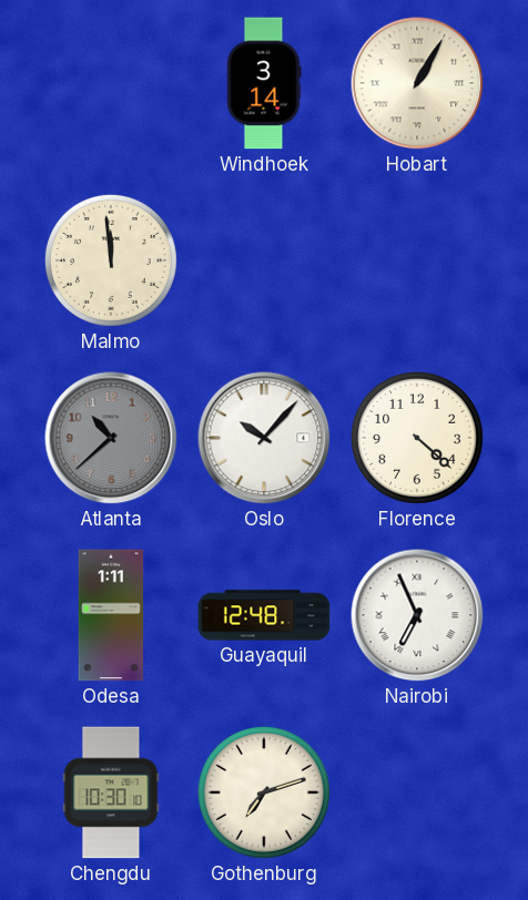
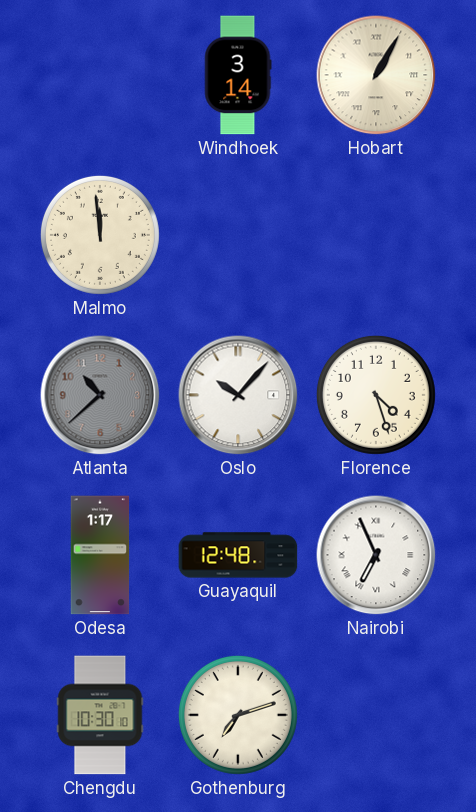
Florence: 4:22 -> 4:27 (376, 395)
Odesa: 1:11 -> 1:17 (100, 555)
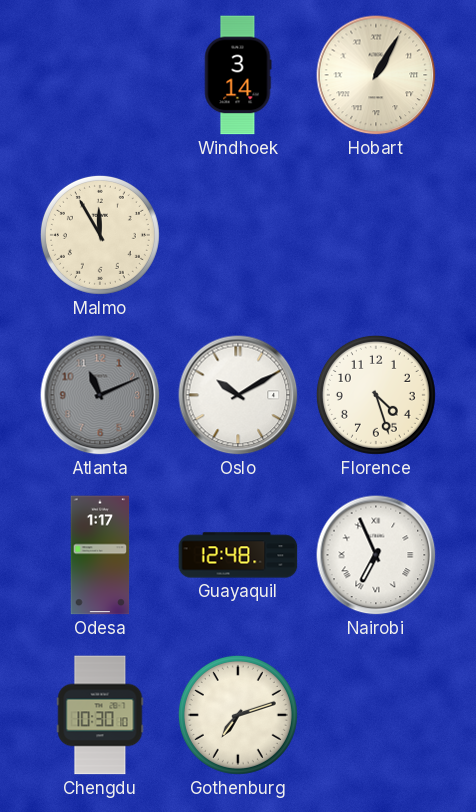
Malmo: 11:59 -> 11:55 (100, 235)
Atlanta: 10:38 -> 11:11 (100, 395)
Oslo: 10:07 -> 10:10 (238, 395)
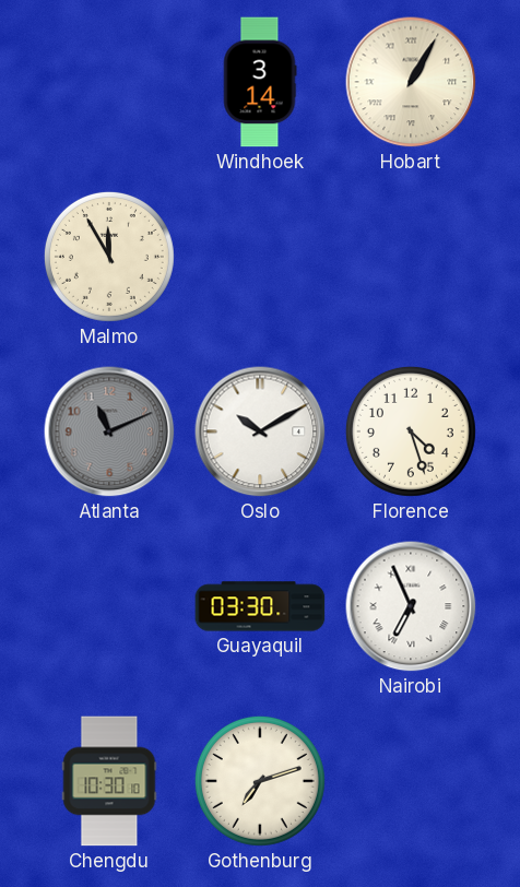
Odesa: 1:17 -> none (100, 555)
Guayaquil: 12:48 -> 03:30 (260, 606)
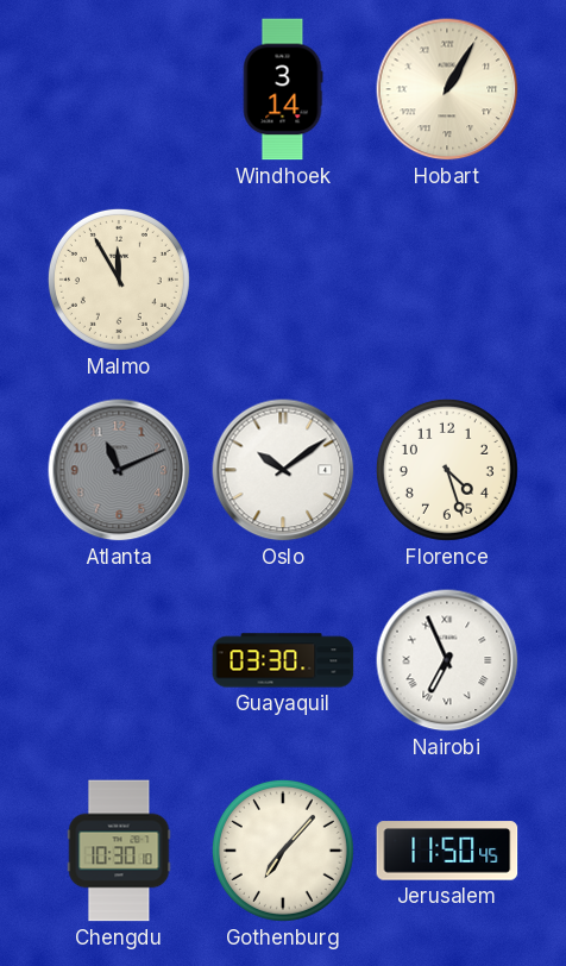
Oslo: 10:10 -> 10:09 (283, 470)
Gothenburg: 7:12 -> 7:07 (283, 851)
Jerusalem: none -> 11:50 (447, 851)
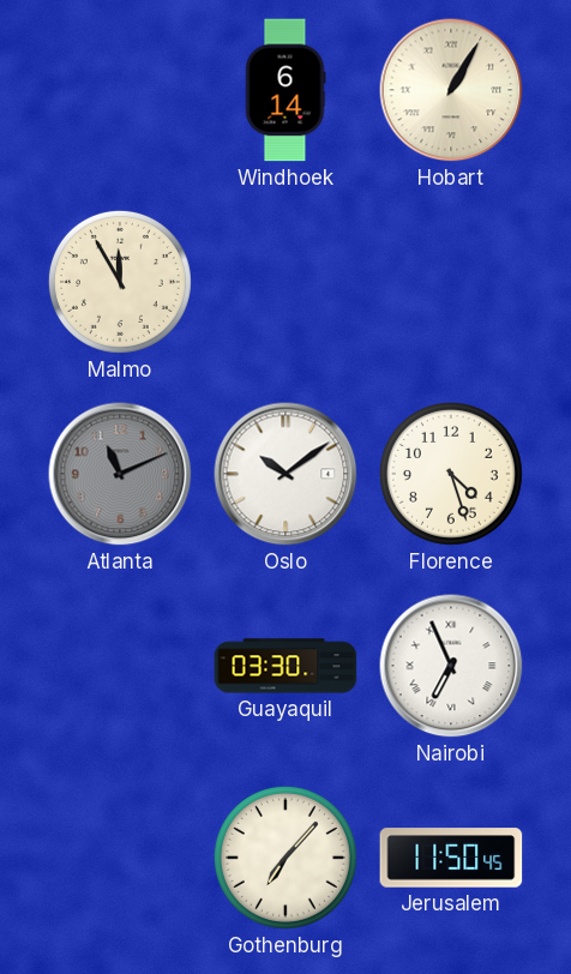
Windhoek: 3:14 -> 6:14 (285, 90)
Chengdu: 10:30 -> none (119, 851)
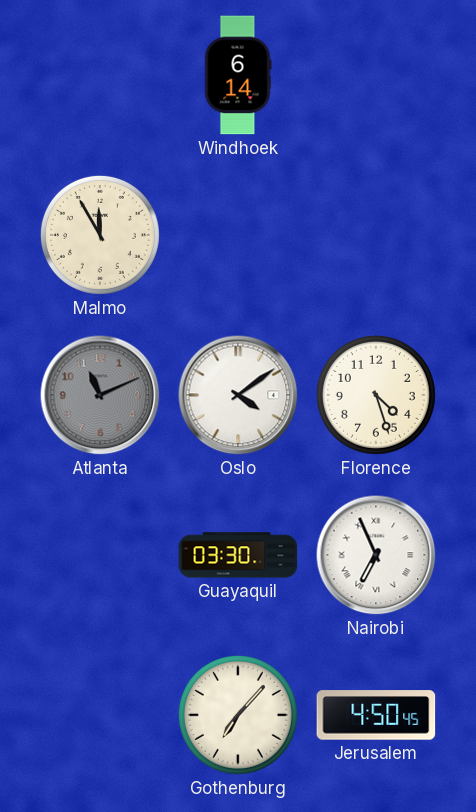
Hobart: 1:05 -> none (451, 90)
Oslo: 10:09 -> 4:09 (238, 395)
Jerusalem: 11:50 -> 4:50 (376, 715)
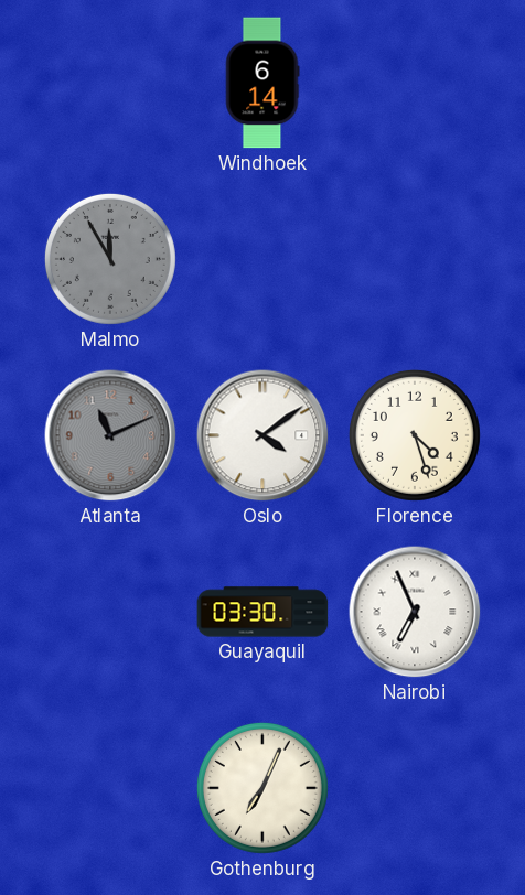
Malmo dial: cream -> grey (110, 259)
Gothenburg: 7:07 -> 7:04 (262, 788)
Jerusalem: 4:50 -> none (376, 715)
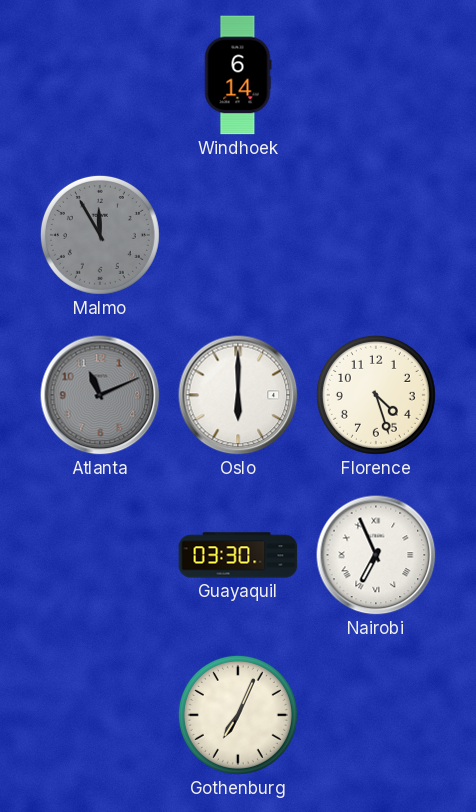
Oslo: 4:09 -> 6:00 (238, 395)
